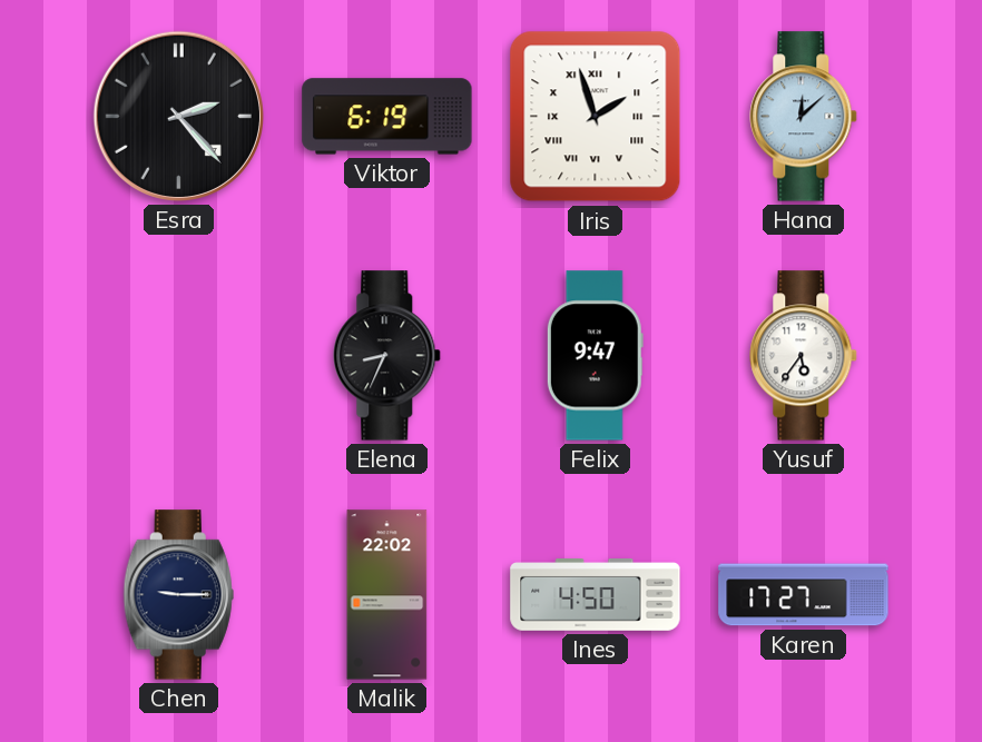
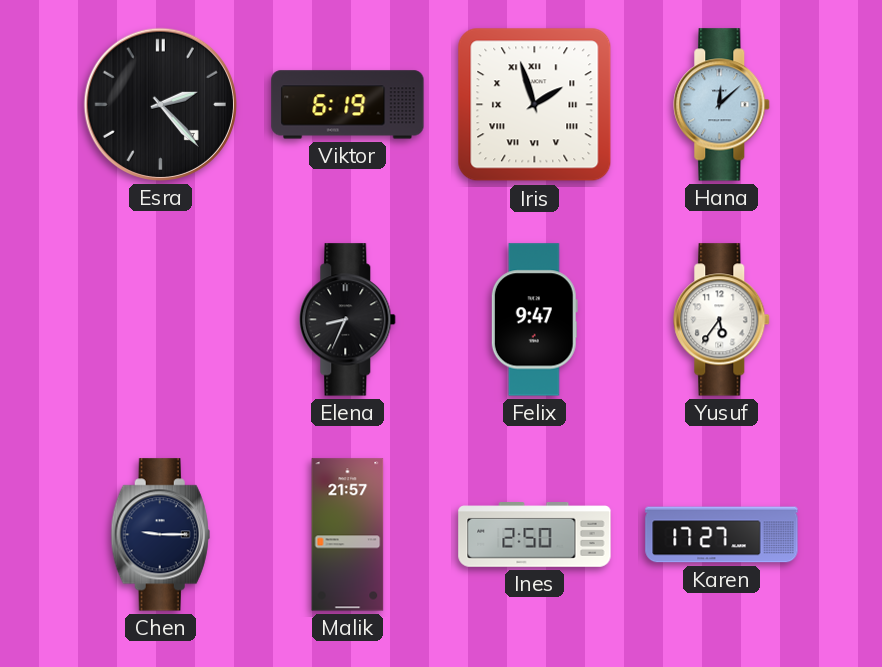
Malik: 22:02 -> 21:57 (348, 535)
Ines: 4:50 -> 2:50 (535, 535)
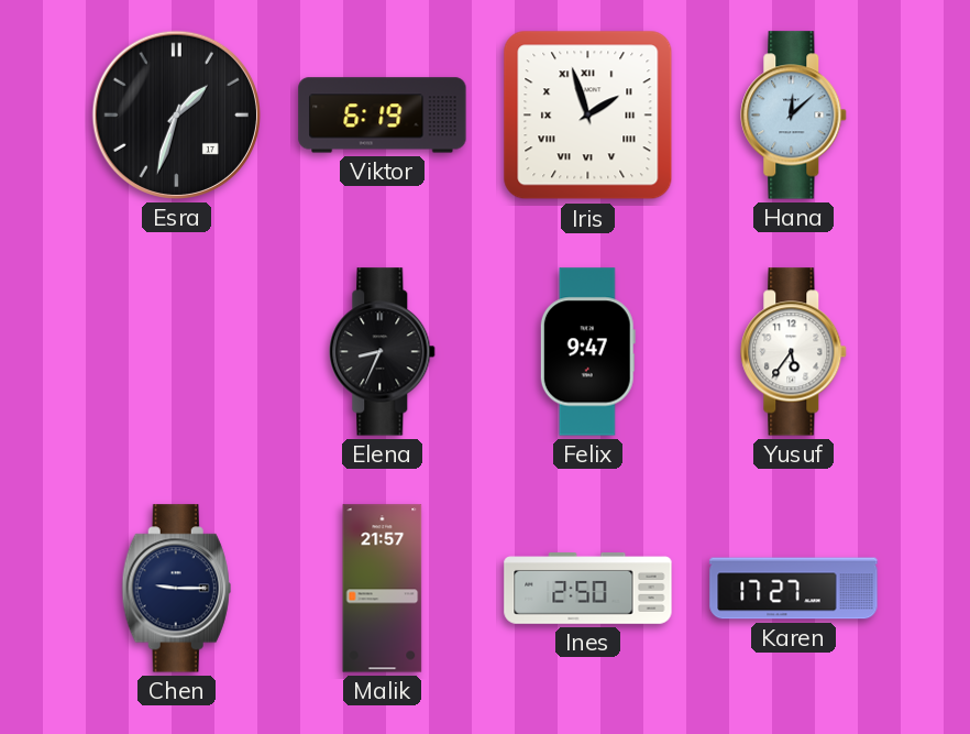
Esra: 2:23 -> 1:33 (176, 114)
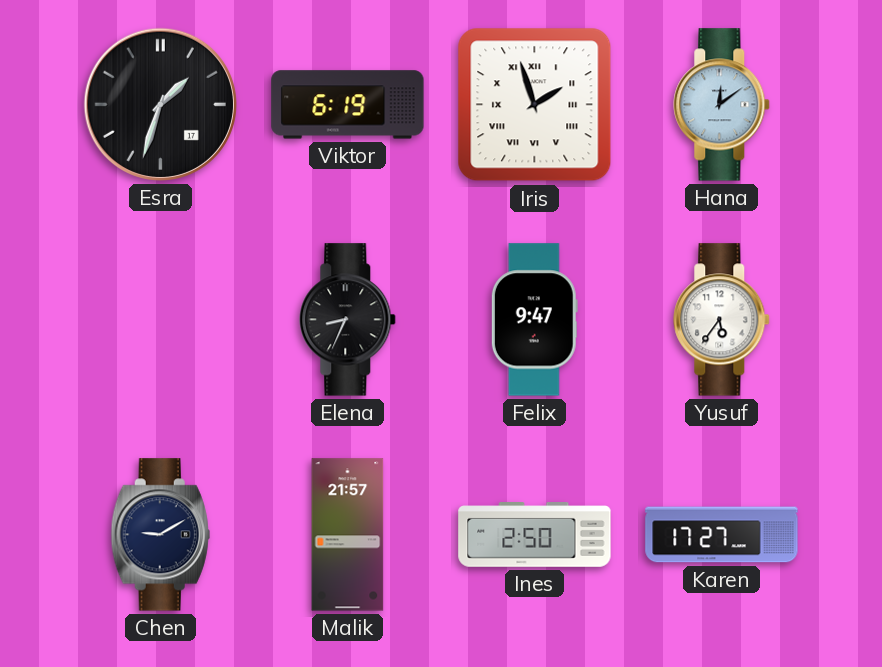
Hana: 12:08 -> 12:09 (722, 105)
Chen: 9:15 -> 9:10 (160, 535)
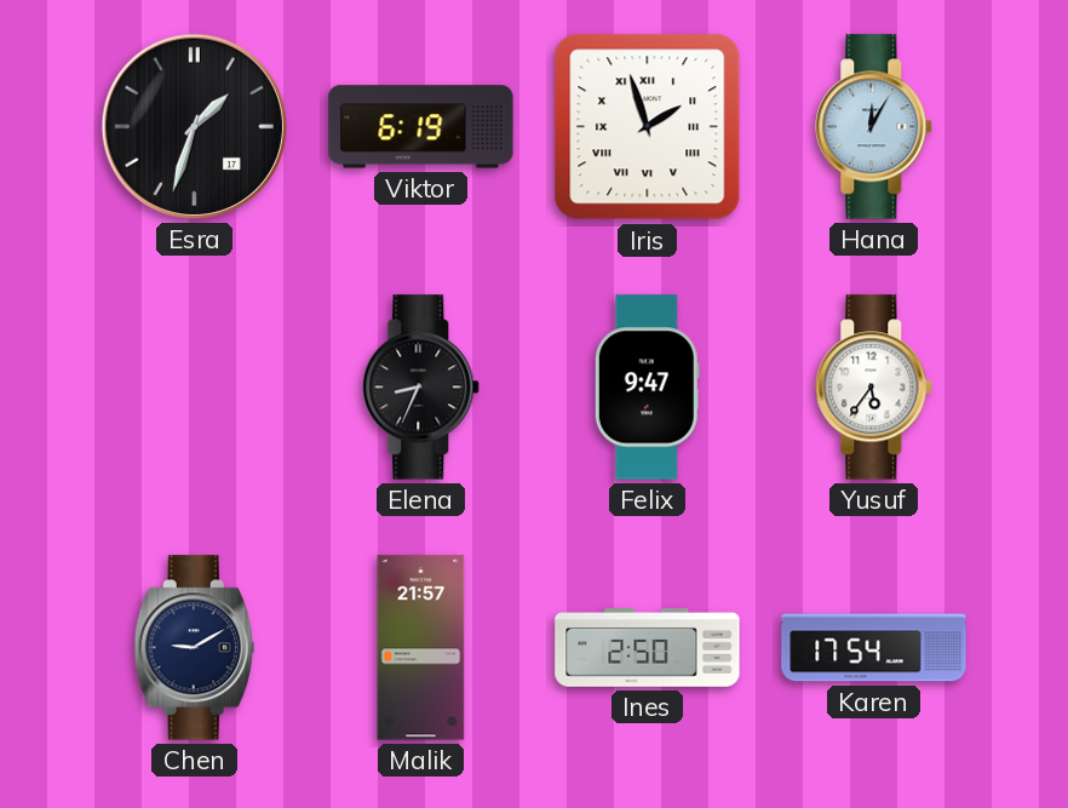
Hana: 12:09 -> 12:05 (874, 127)
Karen: 17:27 -> 17:54 (874, 648)
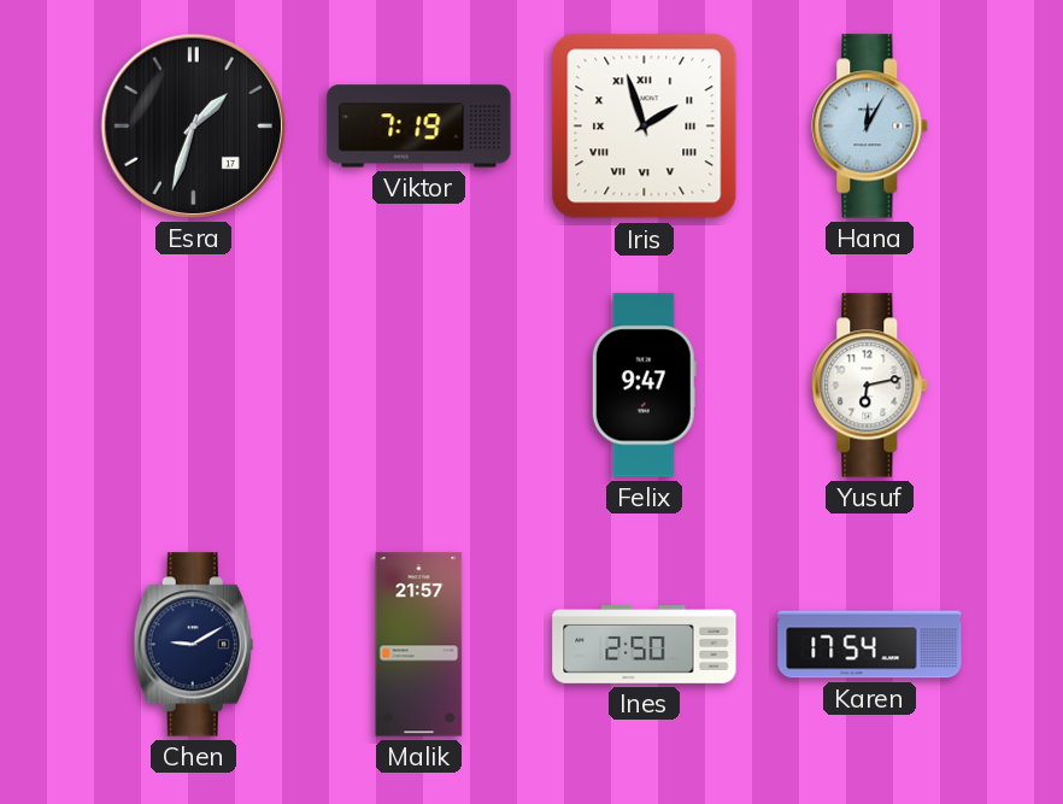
Viktor: 6:19 -> 7:19 (419, 127)
Elena: 8:34 -> none (421, 388)
Yusuf: 5:36 -> 6:13 (870, 386)
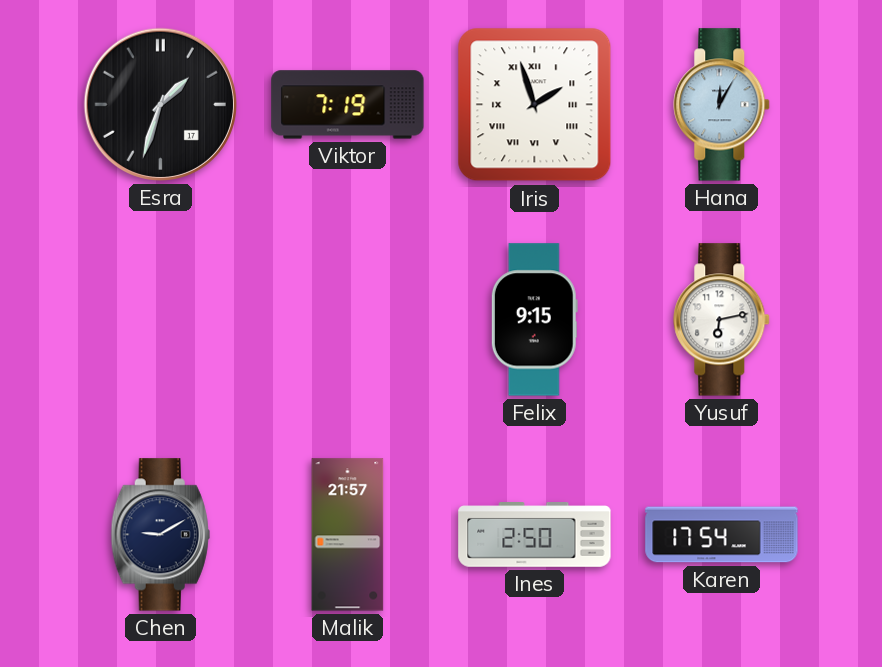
Felix: 9:47 -> 9:15 (534, 320)
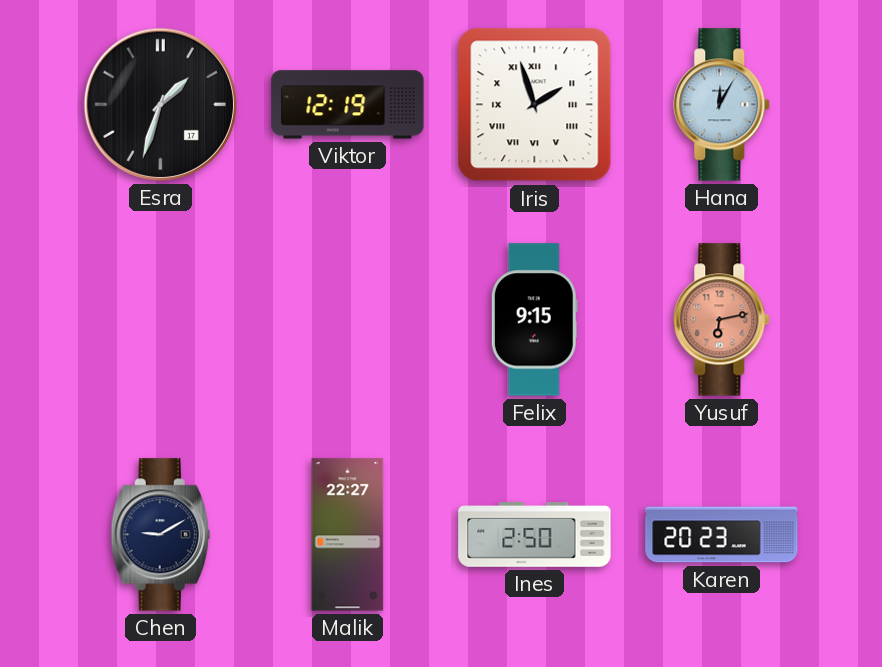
Viktor: 7:19 -> 12:19 (348, 105)
Yusuf dial: white -> salmon (722, 320)
Malik: 21:57 -> 22:27 (348, 535)
Karen: 17:54 -> 20:23 (722, 535)
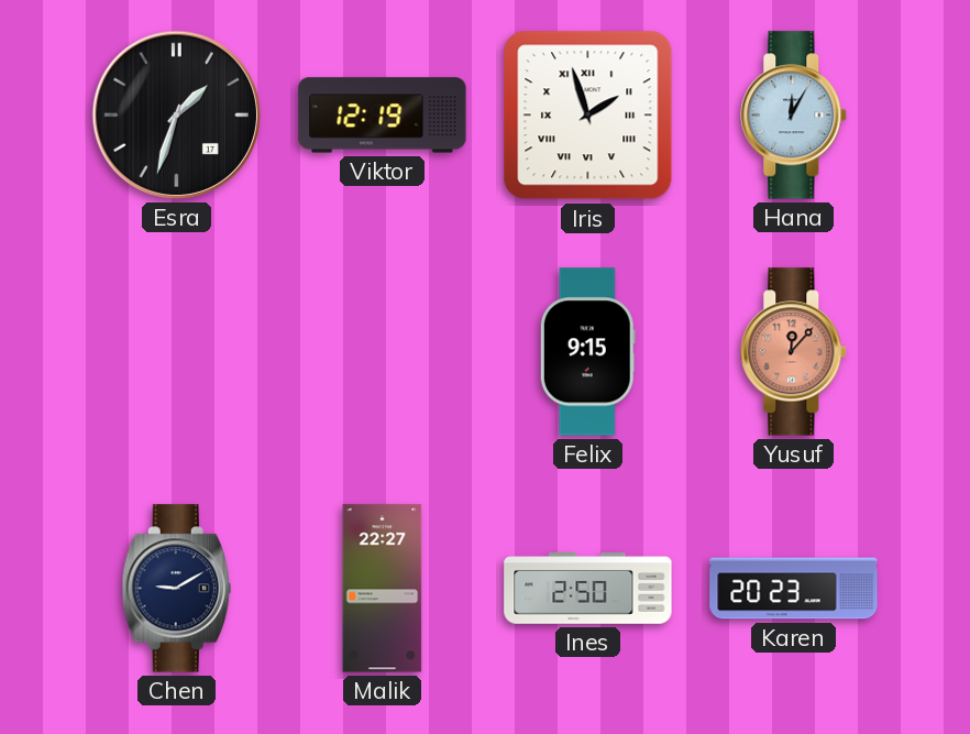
Yusuf: 6:13 -> 12:07 (794, 352)
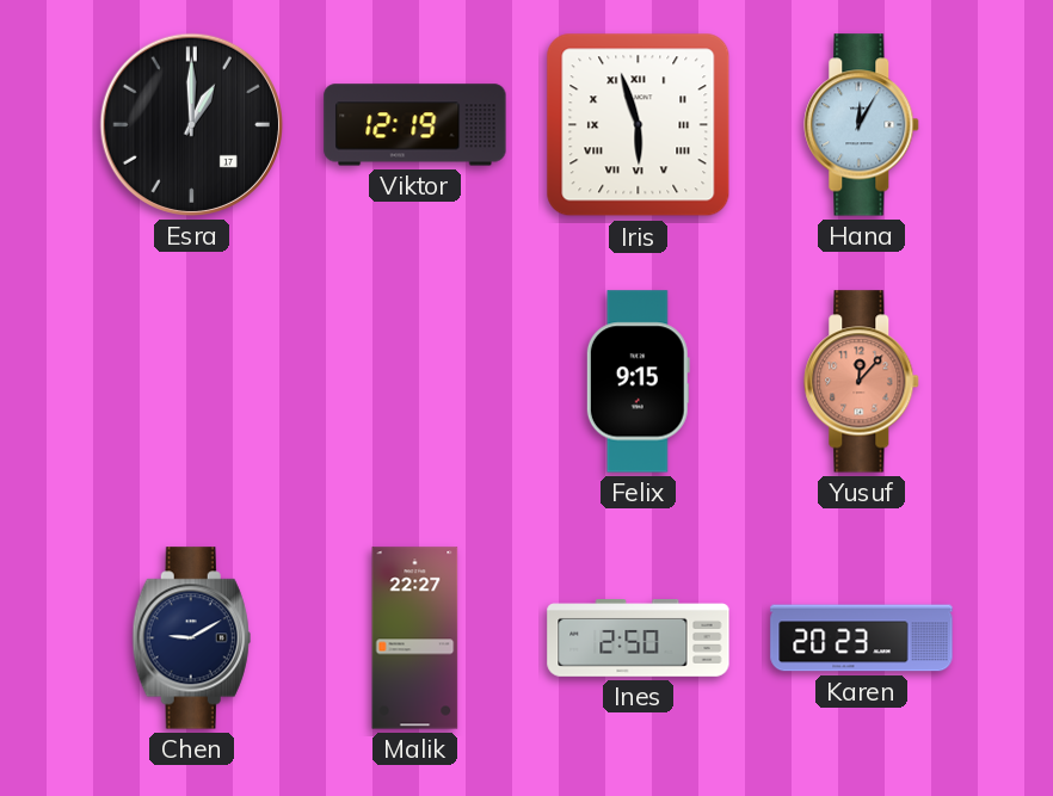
Esra: 1:33 -> 1:00 (191, 124)
Iris: 1:57 -> 5:57 (639, 125)
